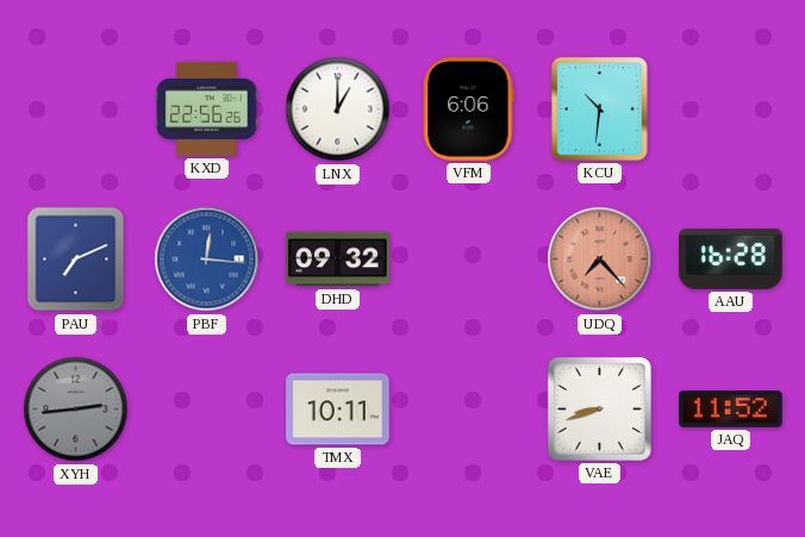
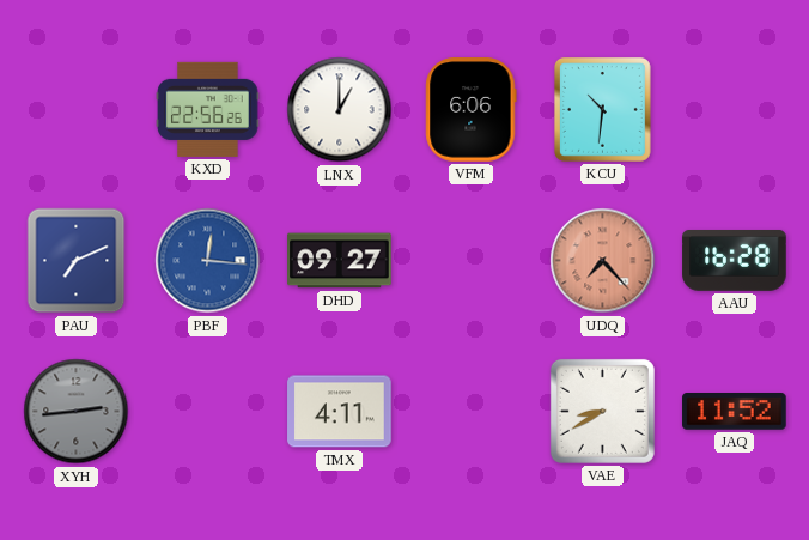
DHD: 09:32 -> 09:27 (340, 261)
TMX: 10:11 -> 4:11 (340, 412)
VAE: 8:42 -> 8:40 (602, 411)
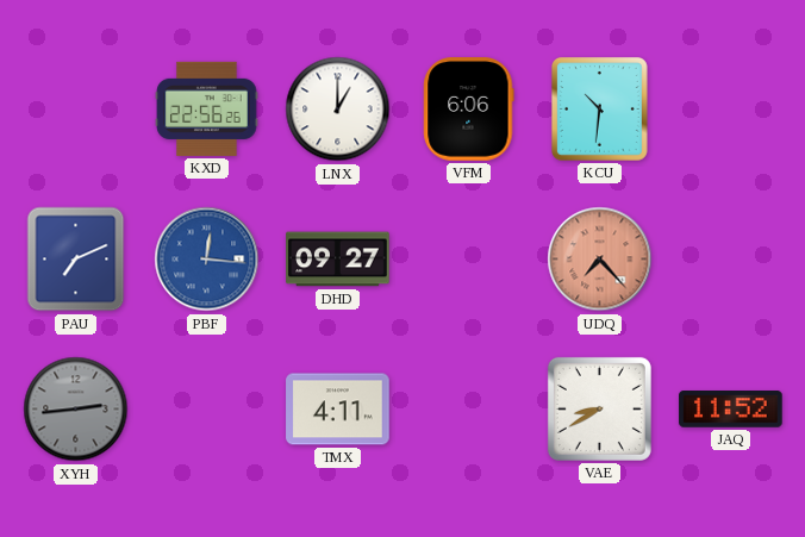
AAU: 16:28 -> none (735, 261)
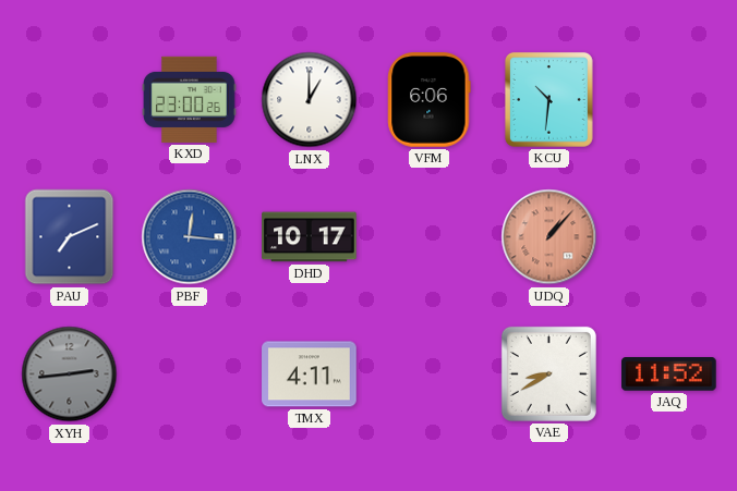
KXD: 22:56 -> 23:00 (190, 99)
DHD: 09:27 -> 10:17 (310, 237)
UDQ: 7:23 -> 1:07 (549, 237)
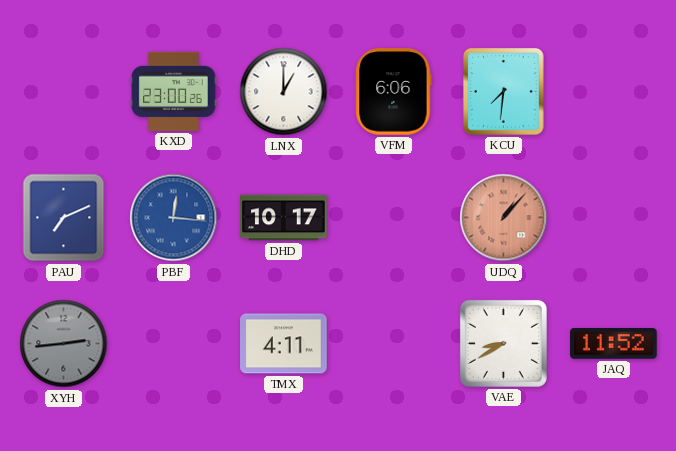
KCU: 10:31 -> 7:31 (503, 91)
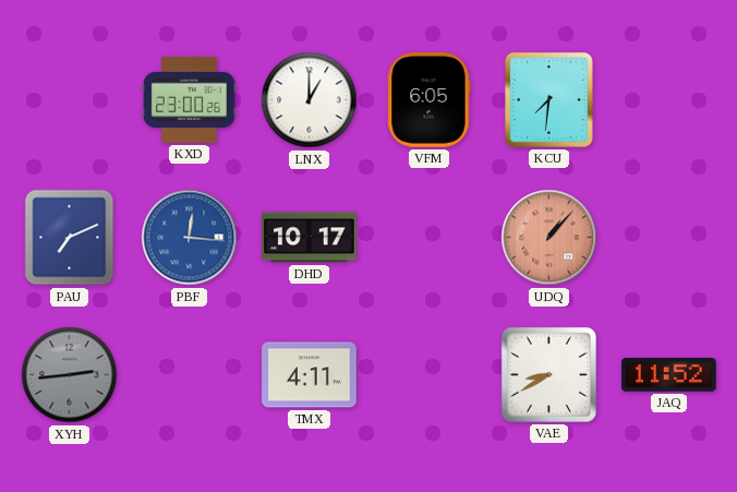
VFM: 6:06 -> 6:05 (430, 100)
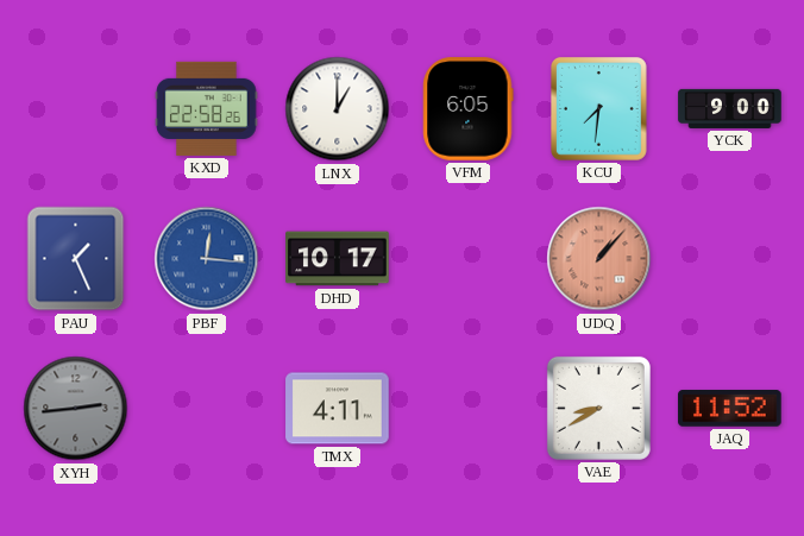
KXD: 23:00 -> 22:58 (207, 108)
YCK: none -> 9:00 (730, 108)
PAU: 7:11 -> 1:26 (76, 259)
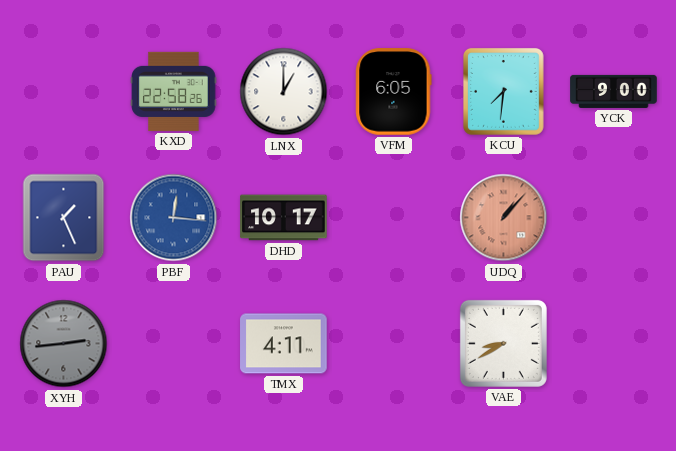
JAQ: 11:52 -> none (730, 409)
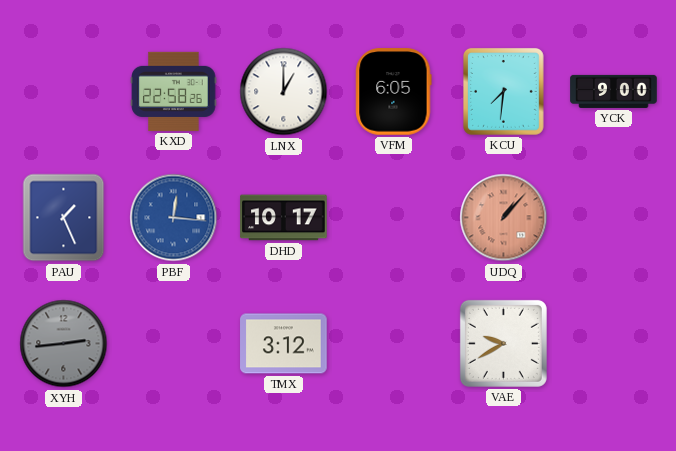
TMX: 4:11 -> 3:12 (284, 344)
VAE: 8:40 -> 9:40 (503, 343)
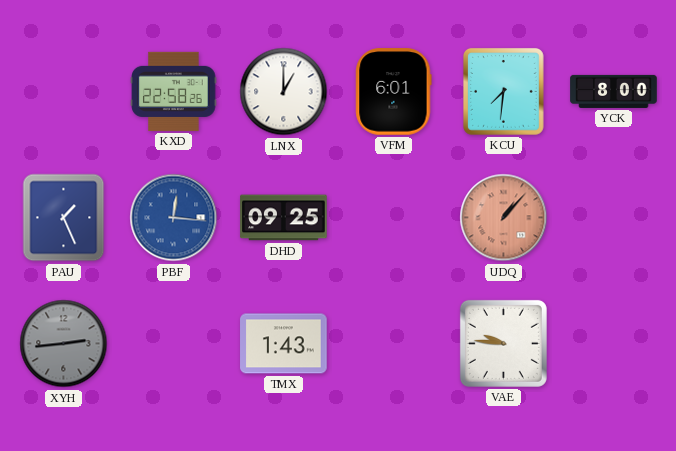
VFM: 6:05 -> 6:01 (394, 92)
YCK: 9:00 -> 8:00 (614, 91)
DHD: 10:17 -> 09:25 (284, 218)
TMX: 3:12 -> 1:43 (284, 344)
VAE: 9:40 -> 9:46 (503, 343)
